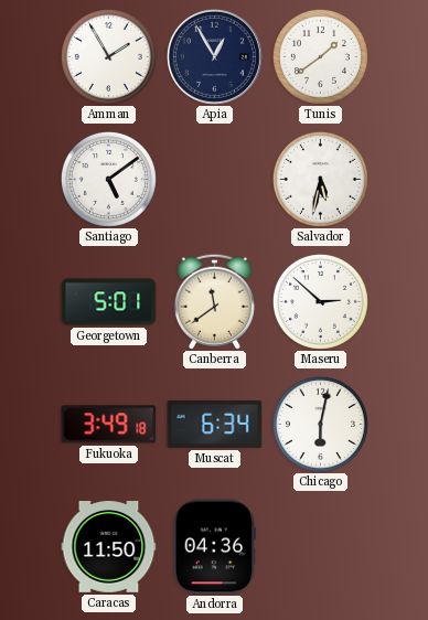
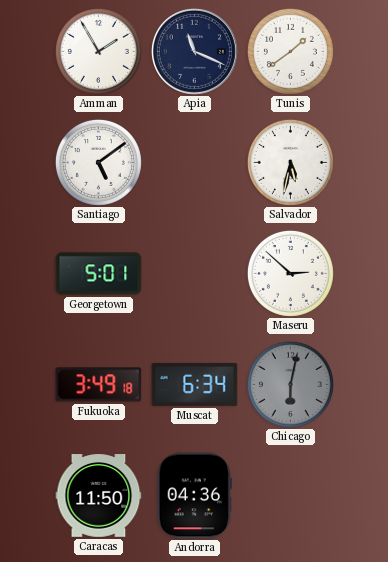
Apia: 12:55 -> 11:19 (194, 51)
Canberra: 11:39 -> none (214, 301)
Chicago dial: white -> grey (290, 384)
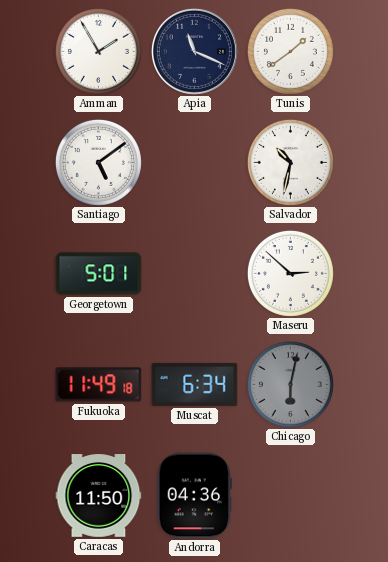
Salvador: 5:32 -> 10:32 (290, 162)
Fukuoka: 3:49 -> 11:49 (99, 385)
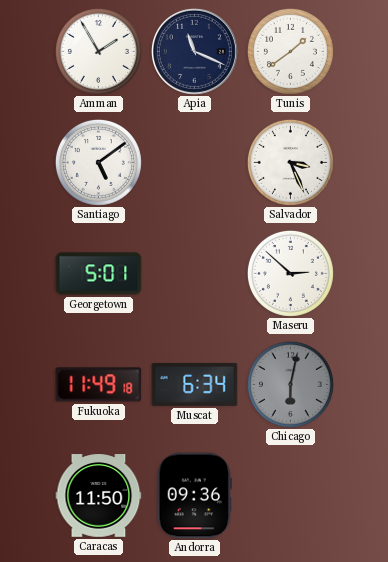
Salvador: 10:32 -> 3:26 (290, 162)
Andorra: 04:36 -> 09:36 (194, 496)
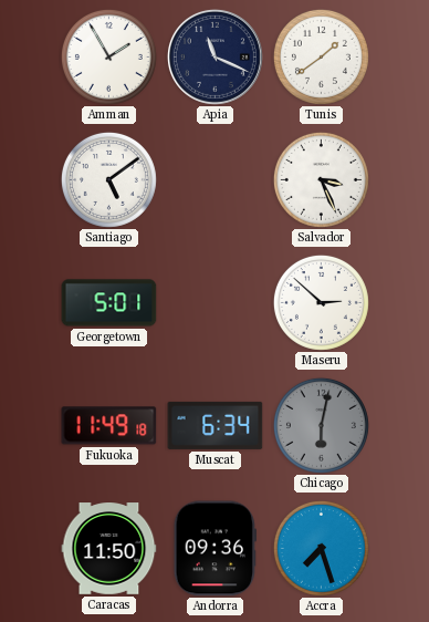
Accra: none -> 7:27 (321, 548)
